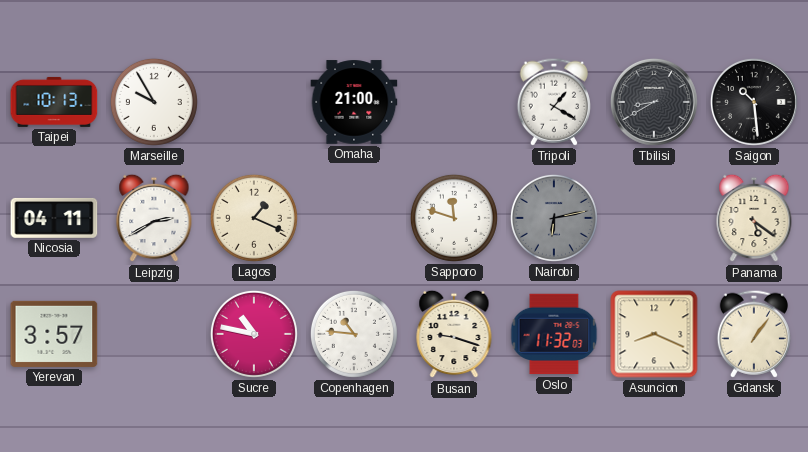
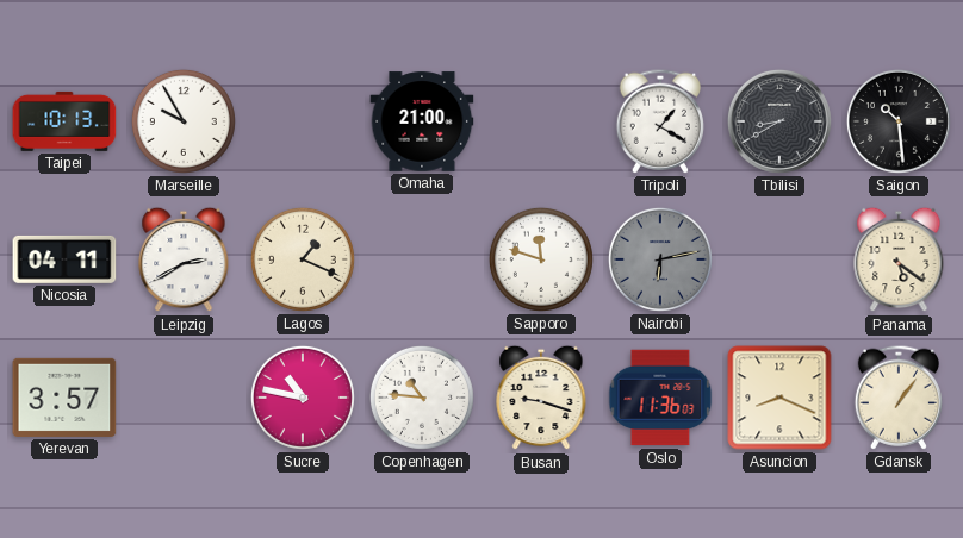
Oslo: 11:32 -> 11:36 (660, 398)
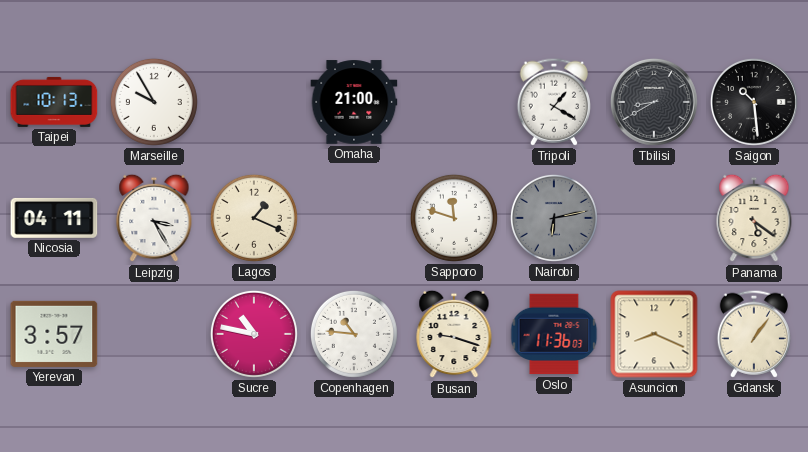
Leipzig: 2:40 -> 3:25 (154, 218)
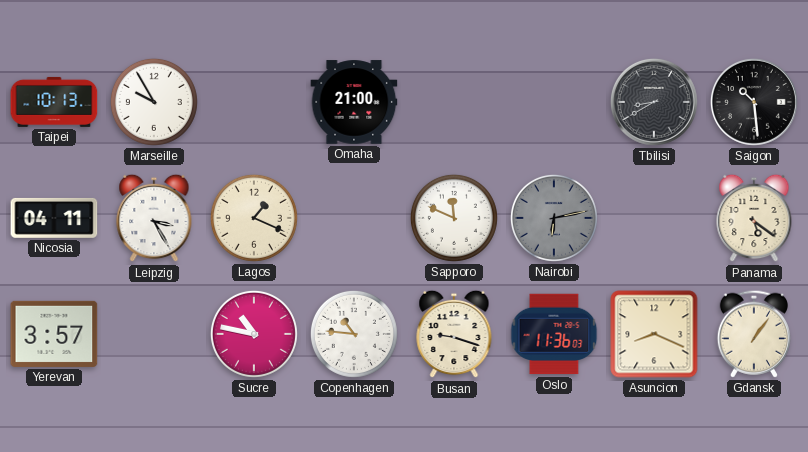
Tripoli: 1:20 -> none (554, 102)
Sapporo: 11:48 -> 11:49 (454, 218)
